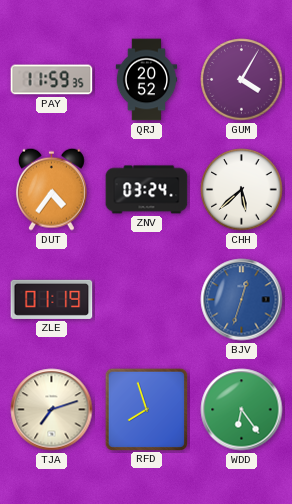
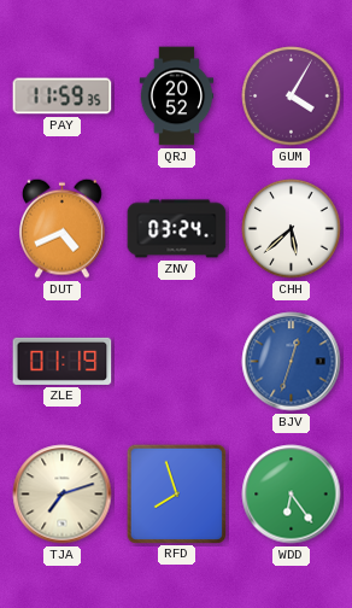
DUT: 4:36 -> 4:41 (61, 228)
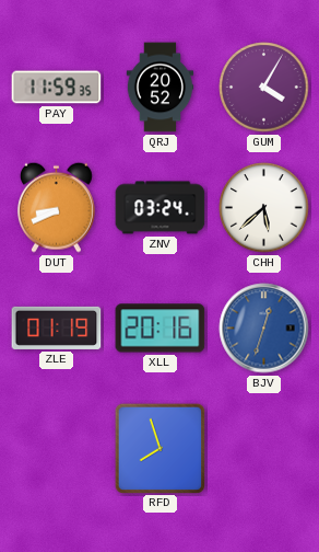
DUT: 4:41 -> 8:41 (56, 207)
XLL: none -> 20:16 (161, 329)
TJA: 7:12 -> none (63, 495)
WDD: 6:24 -> none (292, 495)
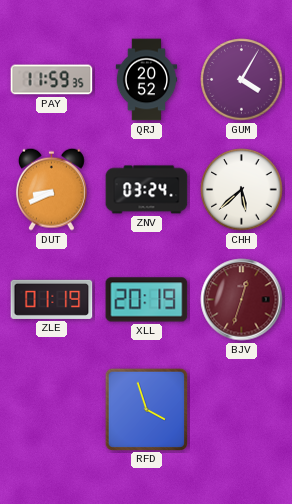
XLL: 20:16 -> 20:19 (147, 300)
BJV dial: blue -> burgundy (242, 300)
RFD: 7:57 -> 3:57 (146, 409)
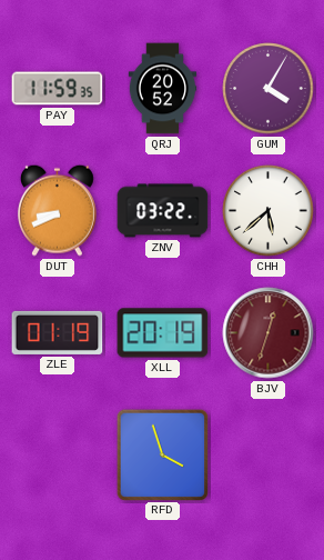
ZNV: 03:24 -> 03:22 (163, 211)
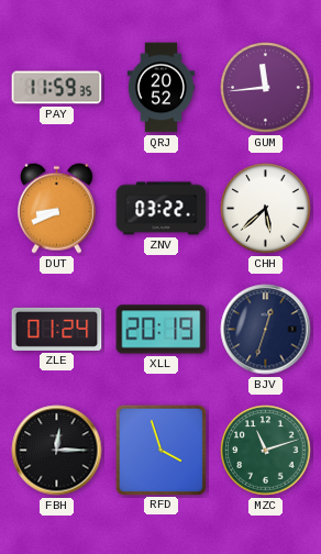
GUM: 4:05 -> 11:44 (266, 88)
ZLE: 01:19 -> 01:24 (57, 329)
BJV dial: burgundy -> navy (266, 330)
FBH: none -> 12:15 (57, 451)
MZC: none -> 11:12 (266, 451)
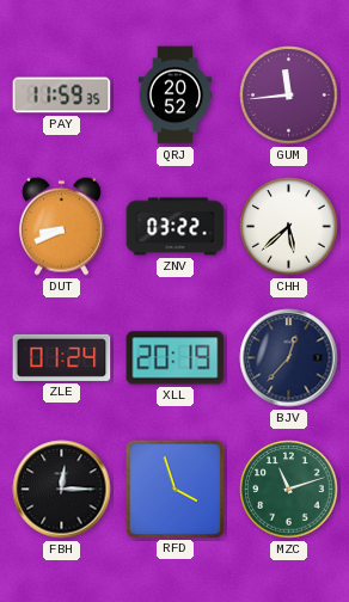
BJV: 12:33 -> 12:37 (289, 358)
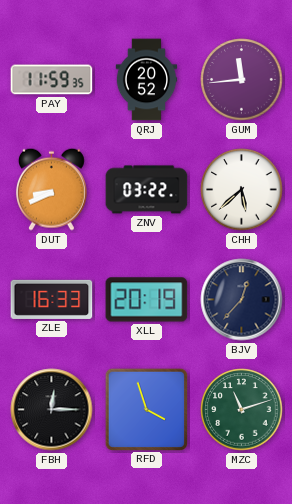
ZLE: 01:24 -> 16:33 (52, 299)
